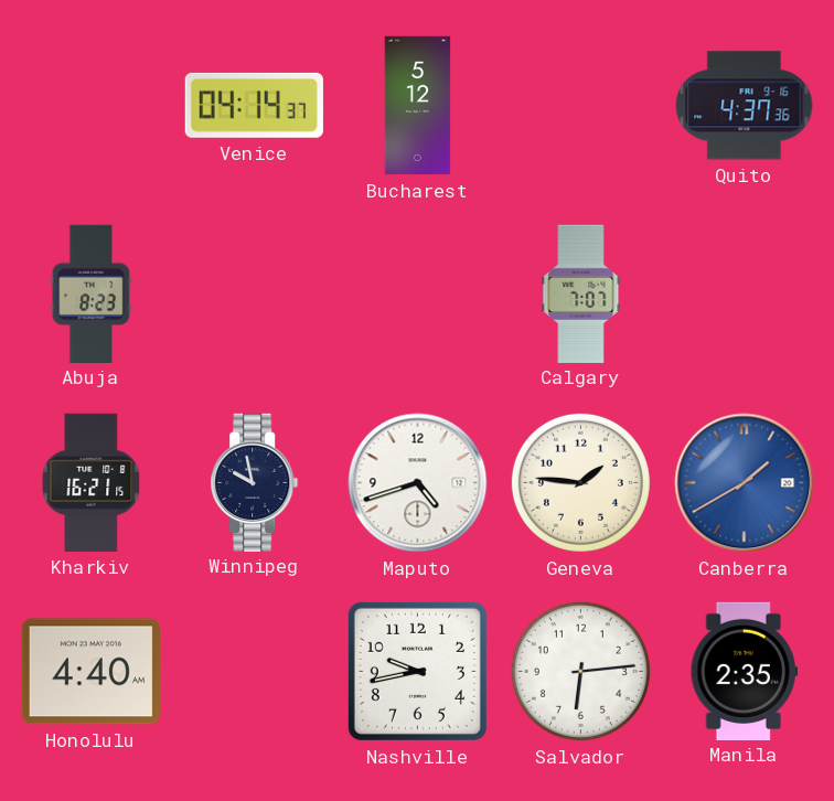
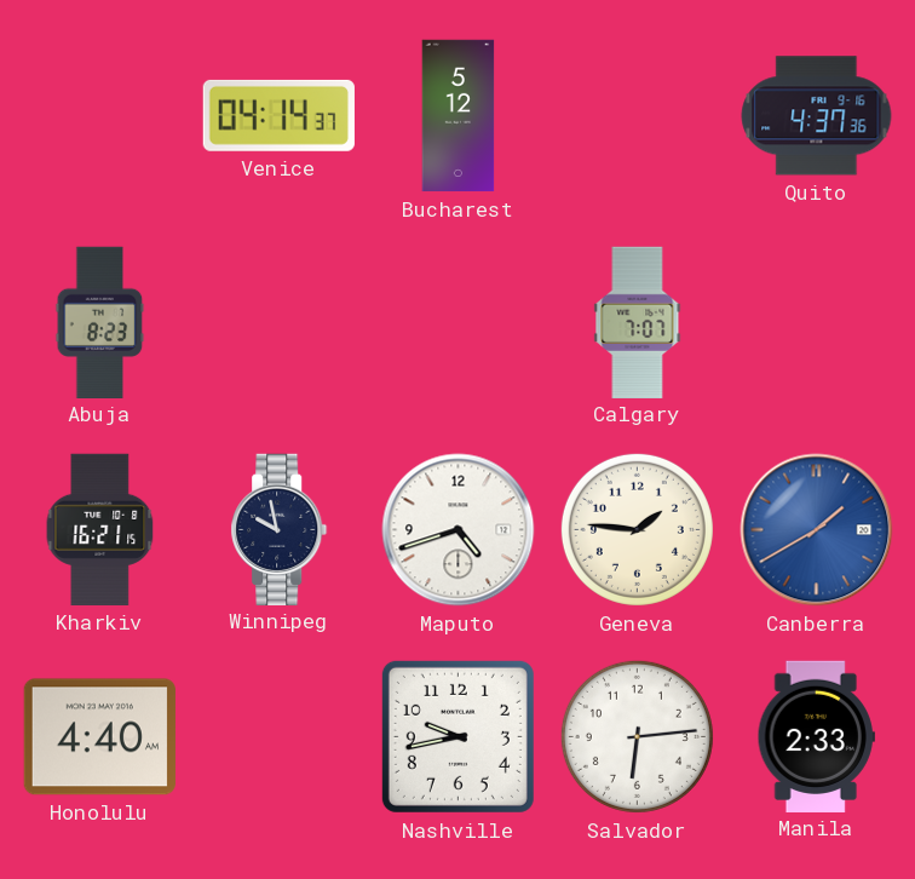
Manila: 2:35 -> 2:33 (816, 736)
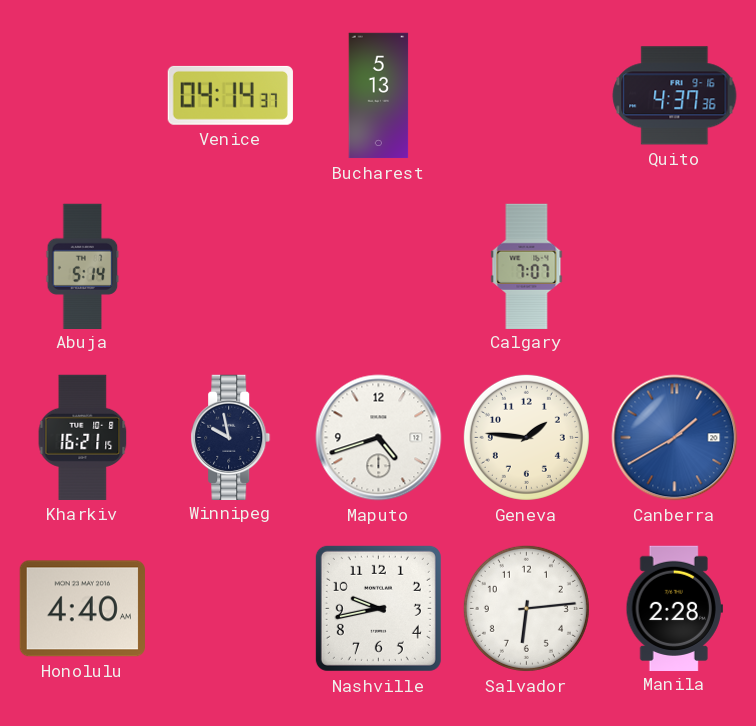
Bucharest: 5:12 -> 5:13 (379, 96)
Abuja: 8:23 -> 5:14 (83, 266)
Manila: 2:33 -> 2:28 (674, 608)
